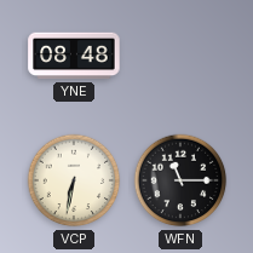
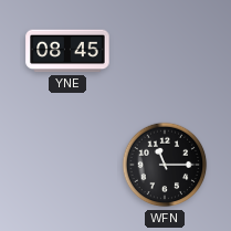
YNE: 08:48 -> 08:45 (67, 51)
VCP: 6:32 -> none (74, 180)
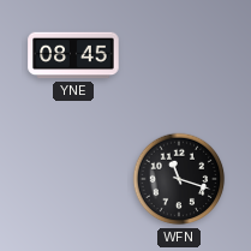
WFN: 11:15 -> 11:18 (179, 179)
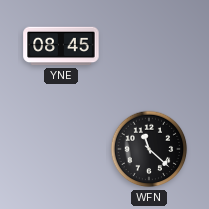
WFN: 11:18 -> 11:22 (149, 149)
